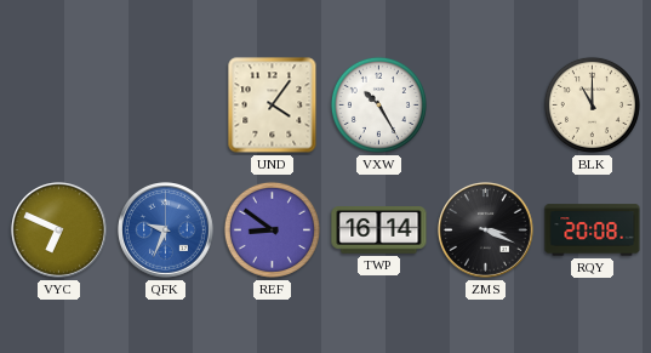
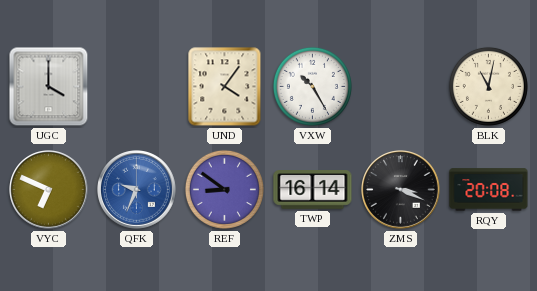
UGC: none -> 4:00 (49, 87)
BLK: 11:00 -> 11:02 (488, 86)
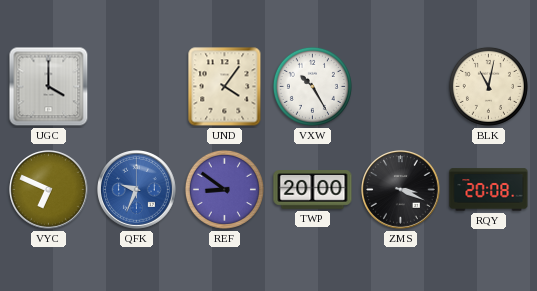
TWP: 16:14 -> 20:00 (313, 190)
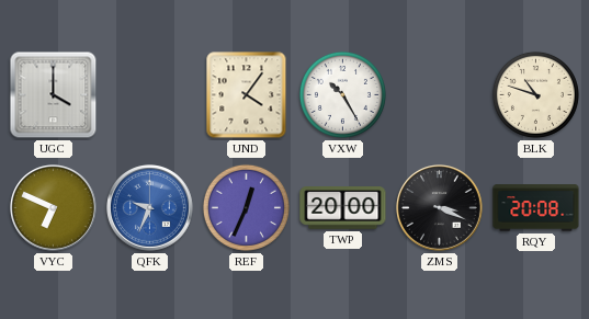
BLK: 11:02 -> 10:48 (535, 94)
REF: 8:51 -> 12:34 (246, 207)
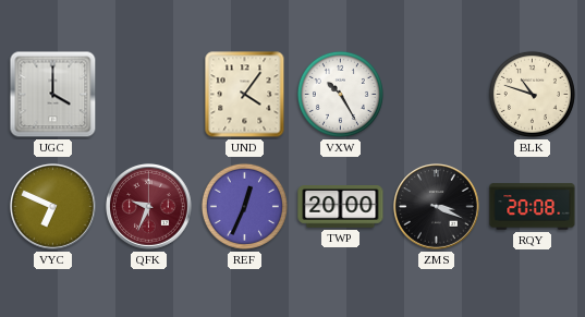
QFK dial: blue -> burgundy (149, 207)
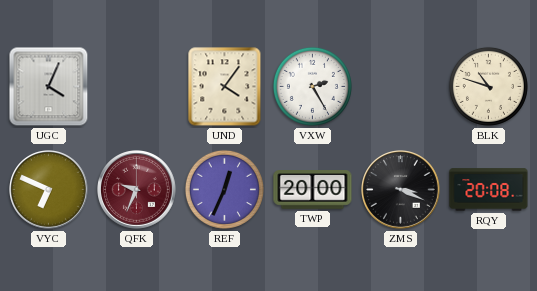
UGC: 4:00 -> 4:04 (49, 87)
VXW: 10:25 -> 2:25 (312, 86)
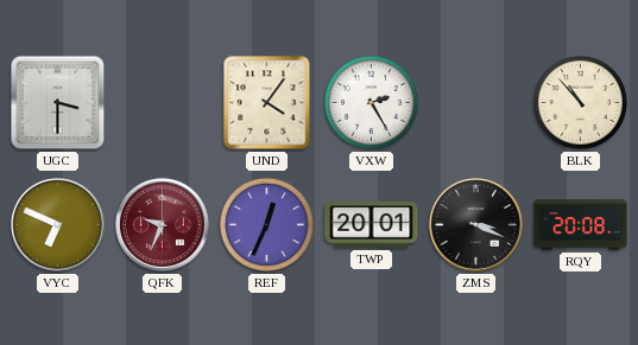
UGC: 4:04 -> 3:30 (58, 103)
BLK: 10:48 -> 10:53 (580, 102)
TWP: 20:00 -> 20:01 (372, 225)
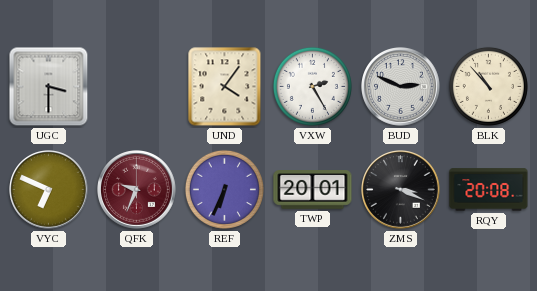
BUD: none -> 2:49 (401, 87)
REF: 12:34 -> 6:34 (224, 189)
